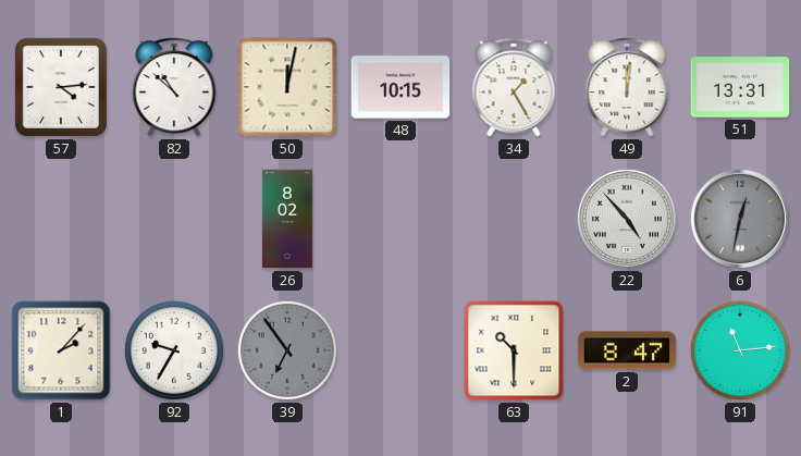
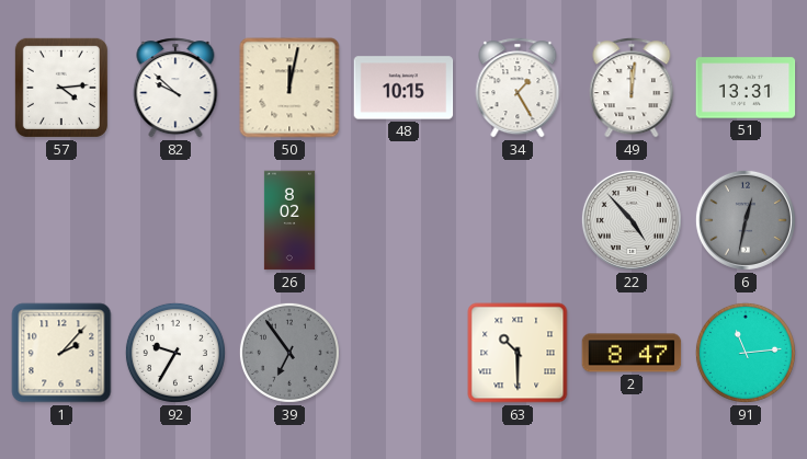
82: 10:52 -> 9:52 (175, 88)
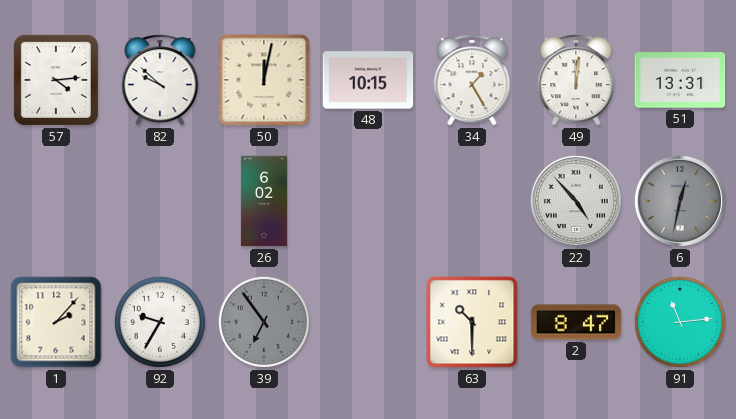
26: 8:02 -> 6:02 (264, 201)
